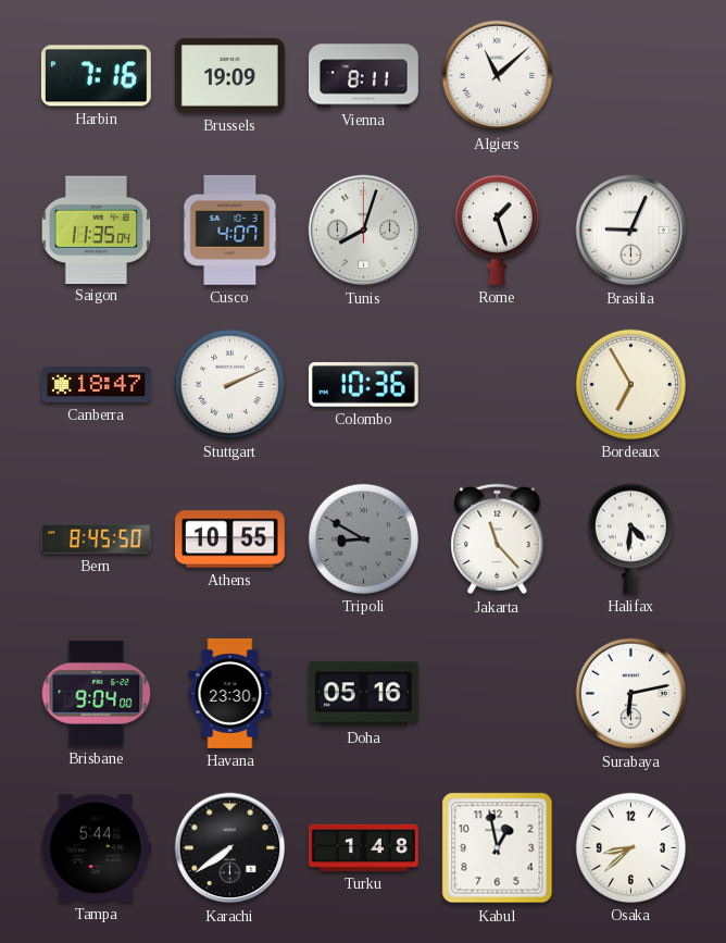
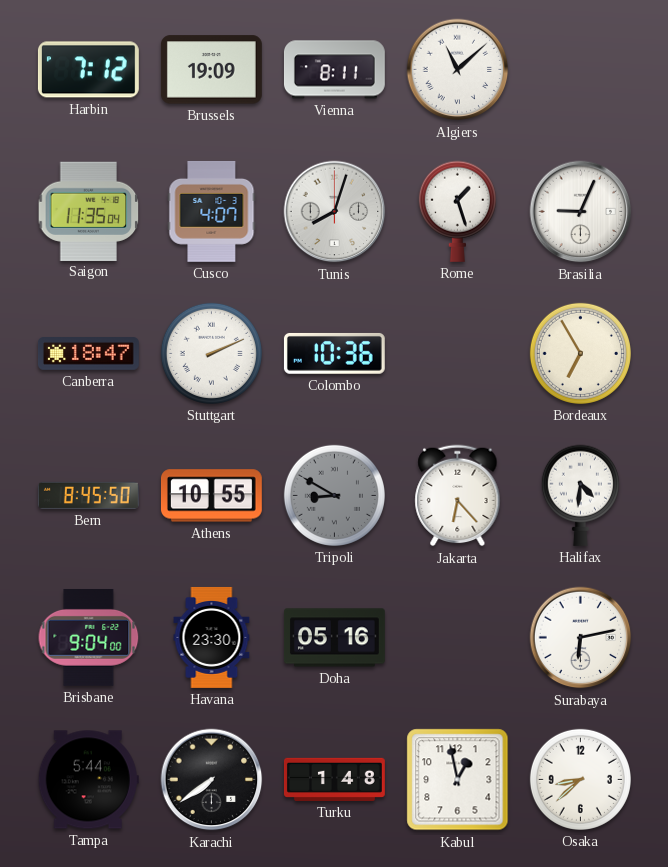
Harbin: 7:16 -> 7:12 (88, 70)
Jakarta: 11:23 -> 6:23 (458, 496)
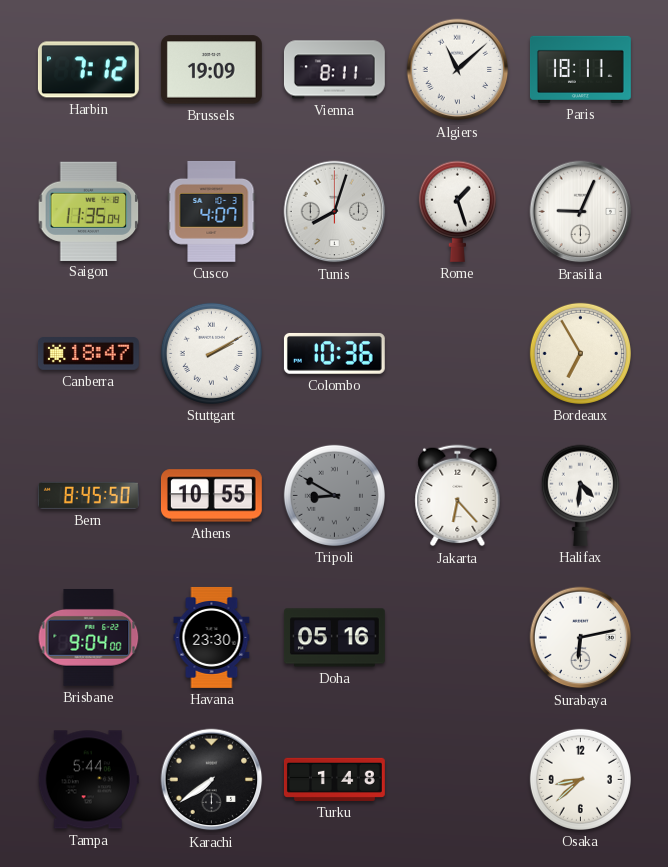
Paris: none -> 18:11 (580, 69)
Stuttgart: 2:11 -> 2:10 (211, 353)
Kabul: 12:58 -> none (458, 780)
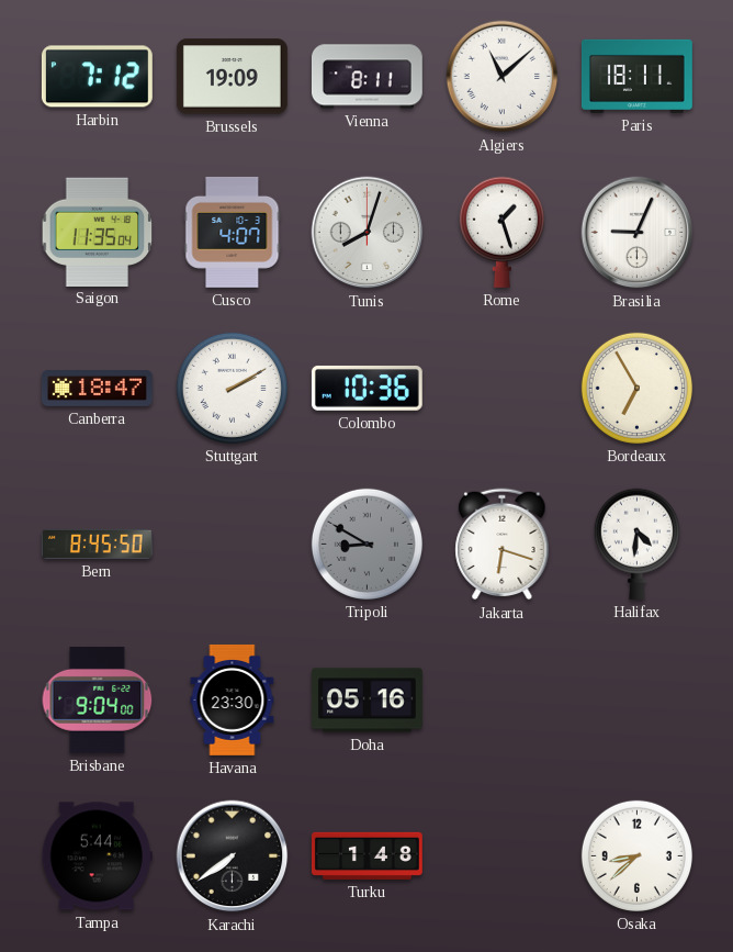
Athens: 10:55 -> none (211, 496)
Jakarta: 6:23 -> 6:18 (503, 545)
Surabaya: 6:13 -> none (581, 638)
